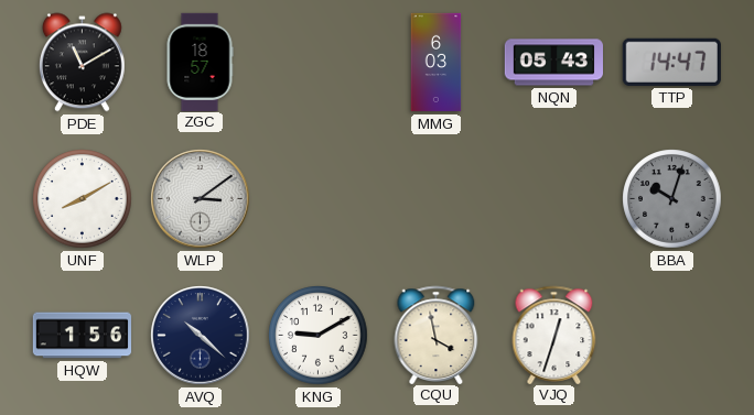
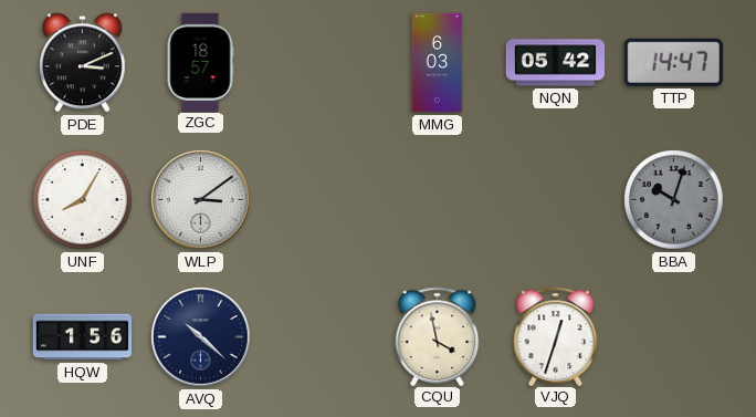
PDE: 11:10 -> 3:11 (82, 63)
NQN: 05:43 -> 05:42 (555, 63)
UNF: 8:10 -> 8:05 (83, 200)
KNG: 9:10 -> none (319, 336)
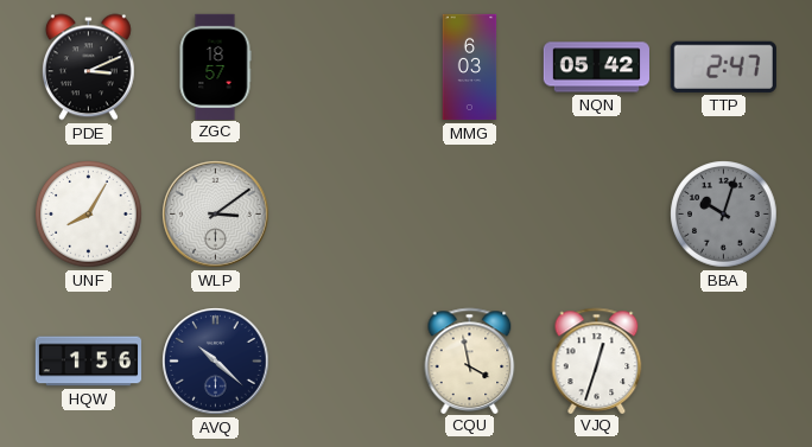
TTP: 14:47 -> 2:47 (723, 66)
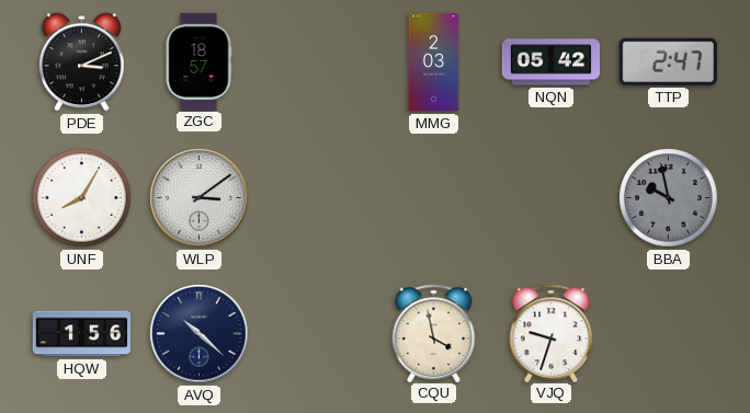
MMG: 6:03 -> 2:03 (434, 62)
BBA: 10:03 -> 9:58 (669, 198)
VJQ: 12:33 -> 9:33 (552, 333)
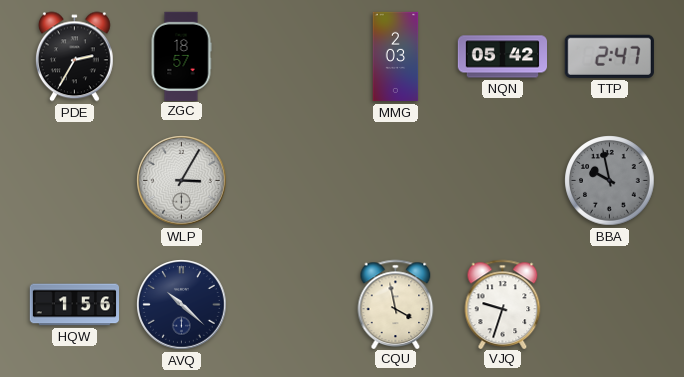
PDE: 3:11 -> 2:35 (74, 57)
UNF: 8:05 -> none (82, 198)
WLP: 3:09 -> 3:05 (182, 181)
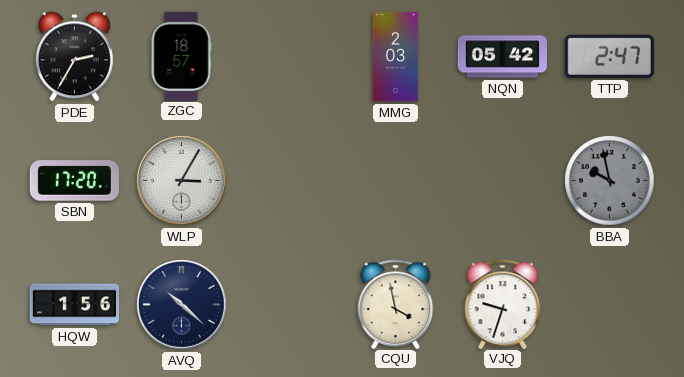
SBN: none -> 17:20 (74, 181)
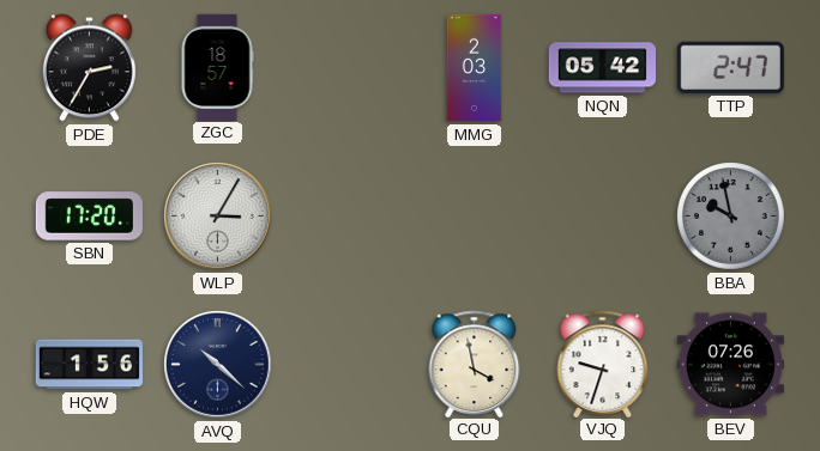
BEV: none -> 07:26 (730, 365)
